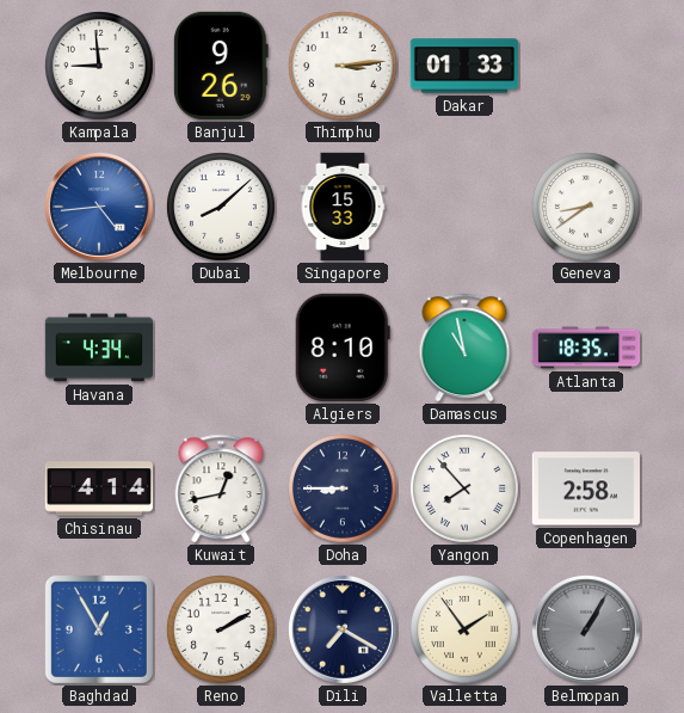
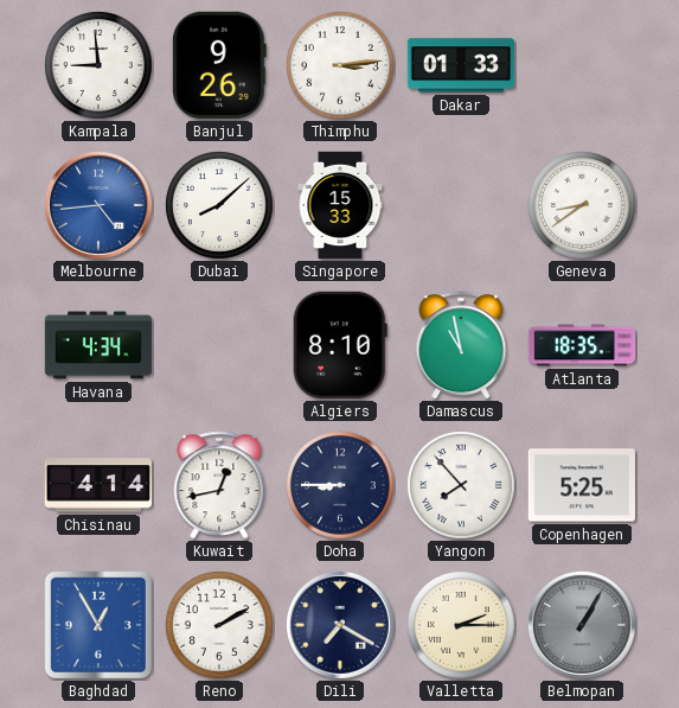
Copenhagen: 2:58 -> 5:25 (582, 485)
Valletta: 1:54 -> 2:15 (462, 626)
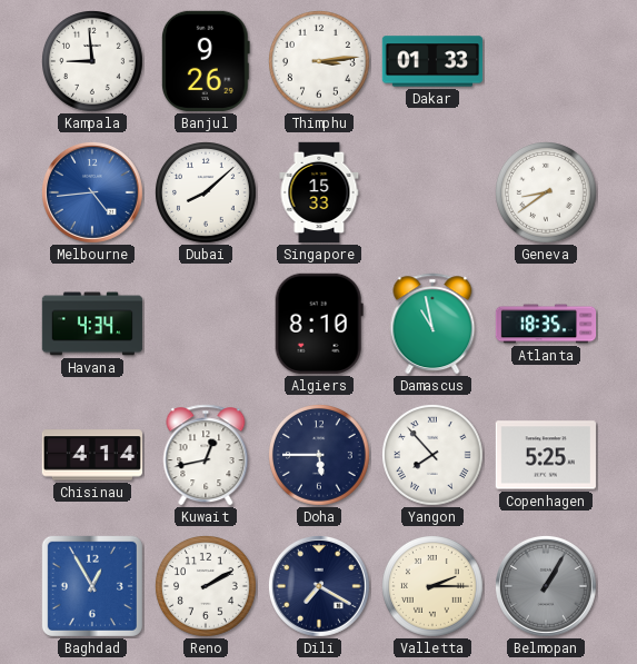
Doha: 8:45 -> 5:45 (320, 456)
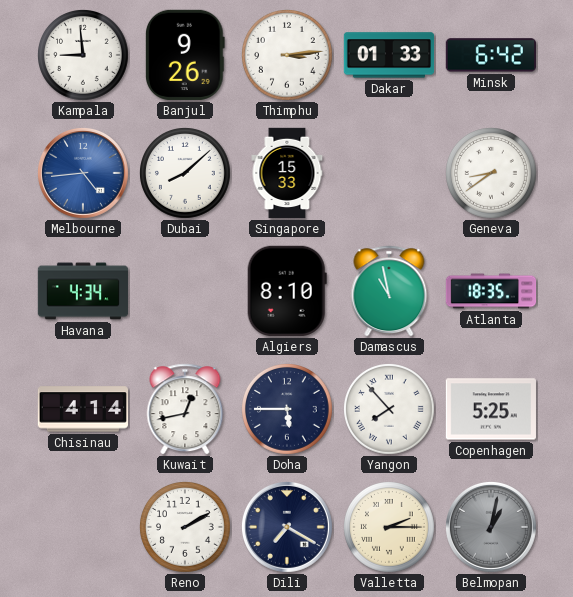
Minsk: none -> 6:42 (491, 55)
Baghdad: 12:55 -> none (92, 586)
Belmopan: 1:05 -> 1:02 (491, 527)
